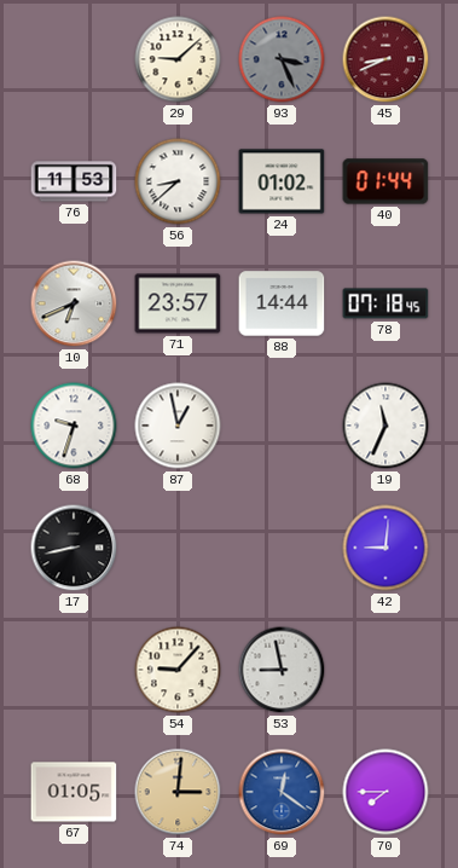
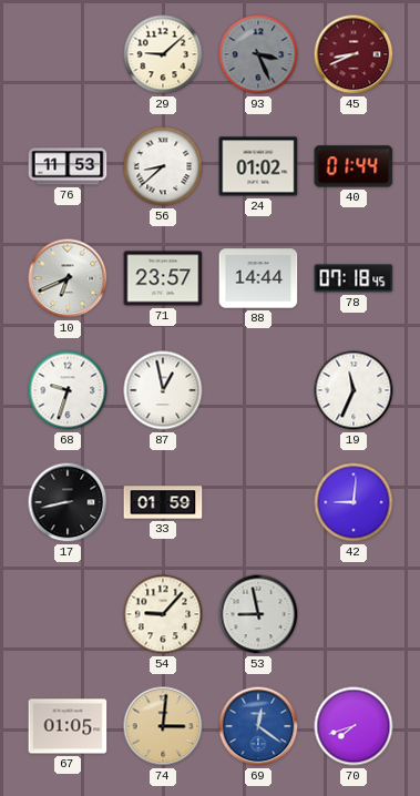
33: none -> 01:59 (163, 502)
70: 7:45 -> 7:42 (354, 726)
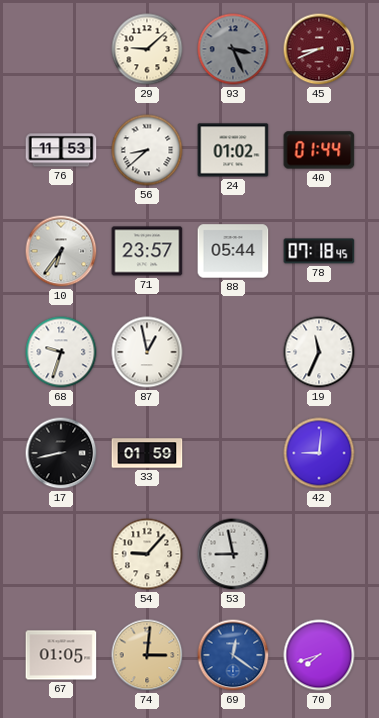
10: 6:41 -> 6:36 (61, 251)
88: 14:44 -> 05:44 (233, 251)
